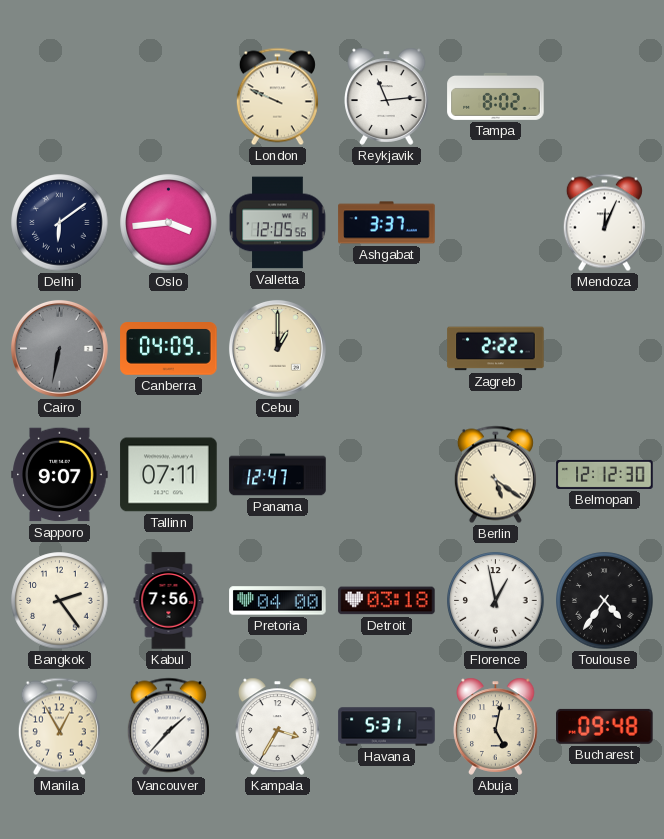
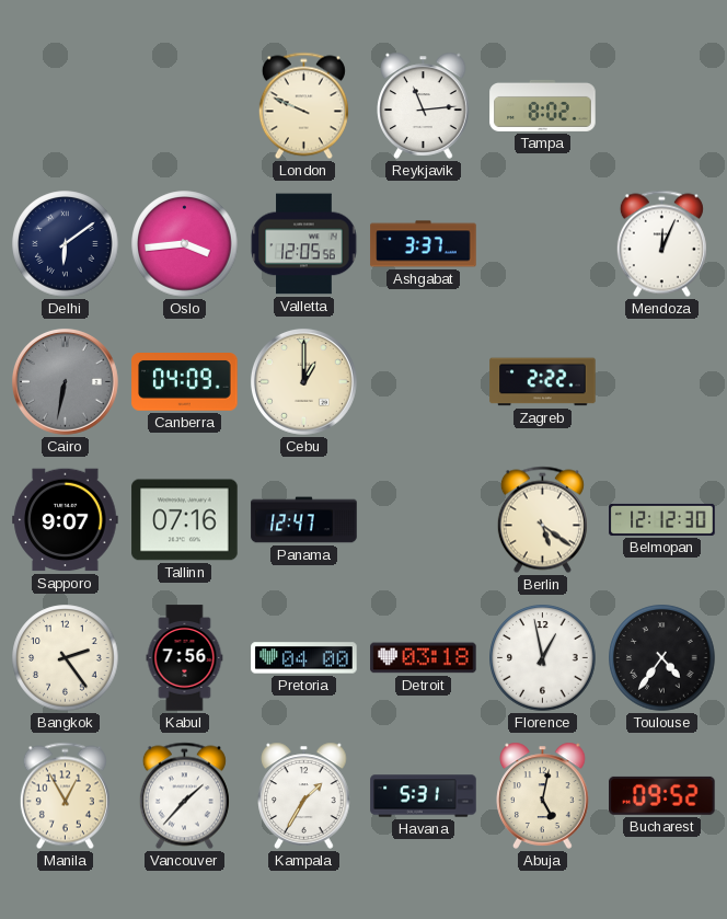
Tallinn: 07:11 -> 07:16 (185, 520)
Kampala: 3:35 -> 1:35 (304, 795)
Bucharest: 09:48 -> 09:52 (662, 795)
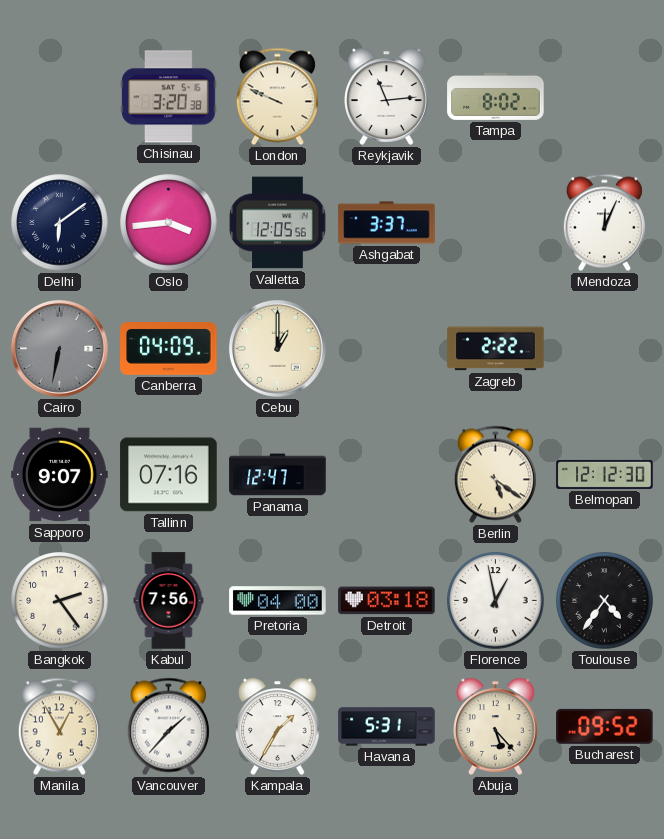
Chisinau: none -> 3:20 (169, 97)
Abuja: 5:02 -> 5:23 (496, 726)
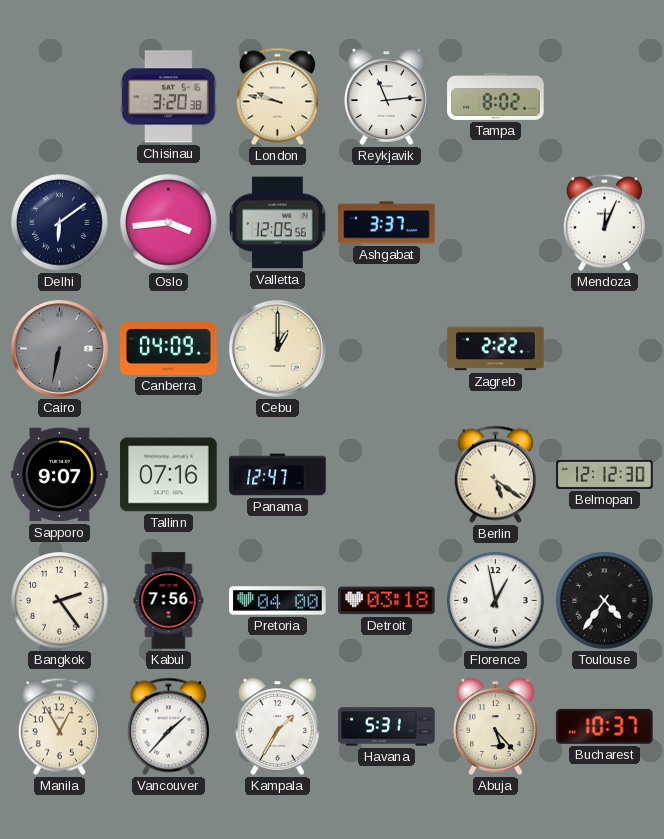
London: 9:49 -> 9:47 (277, 97)
Bucharest: 09:52 -> 10:37 (605, 726)
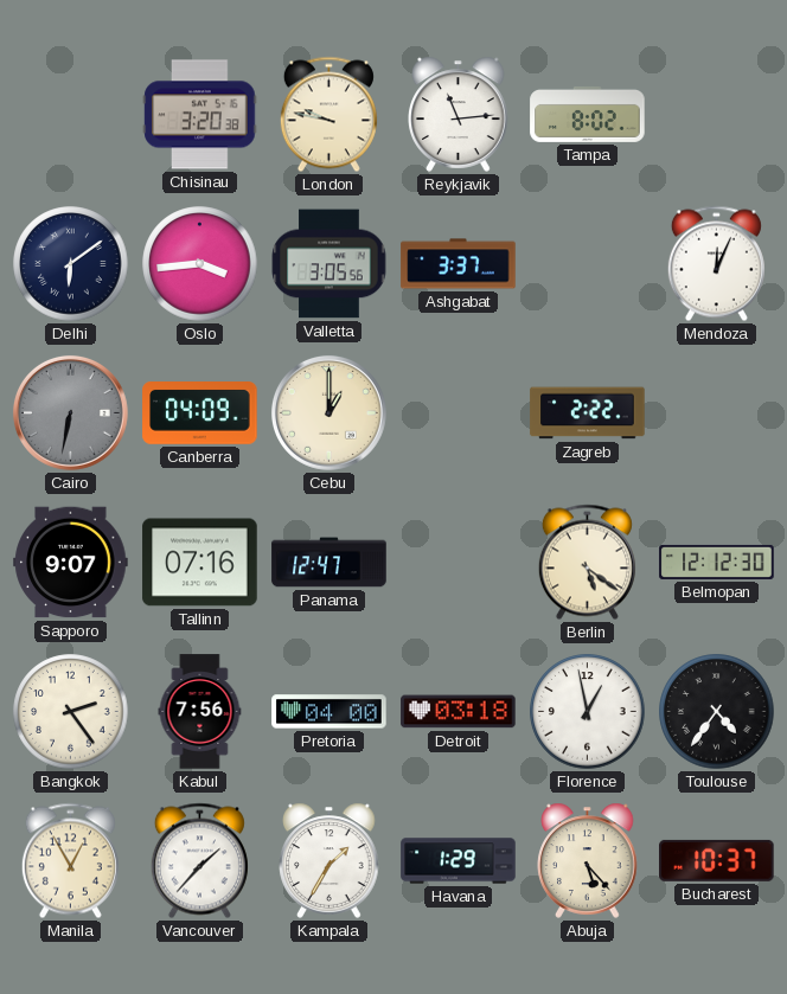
Valletta: 12:05 -> 3:05 (329, 264)
Havana: 5:31 -> 1:29 (459, 861)
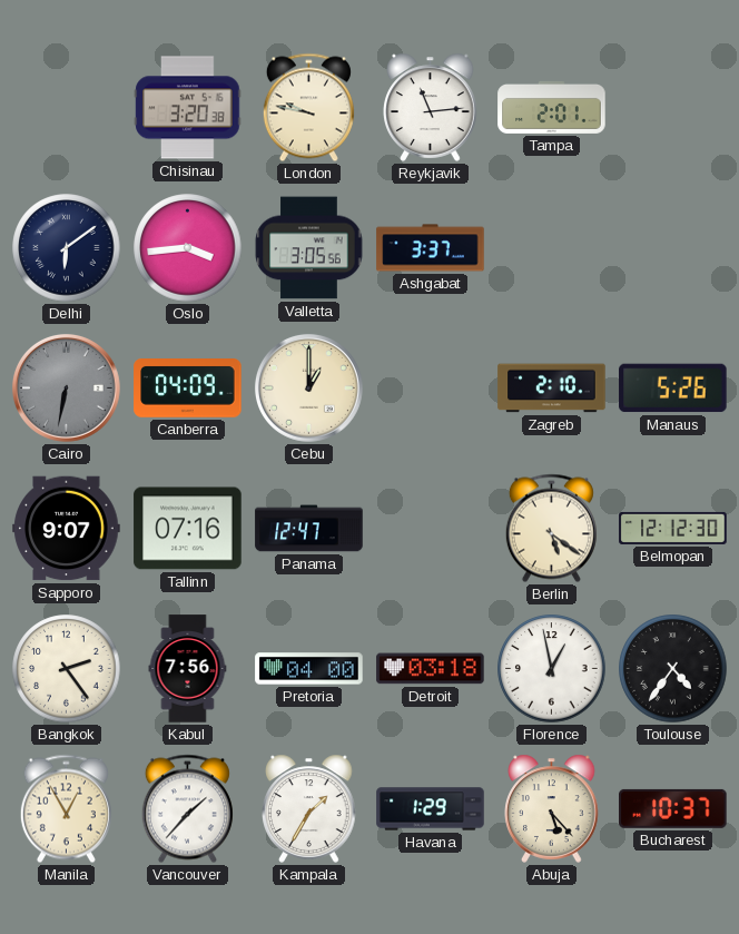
Tampa: 8:02 -> 2:01 (552, 107)
Mendoza: 12:04 -> none (716, 264)
Zagreb: 2:22 -> 2:10 (552, 389)
Manaus: none -> 5:26 (673, 389)
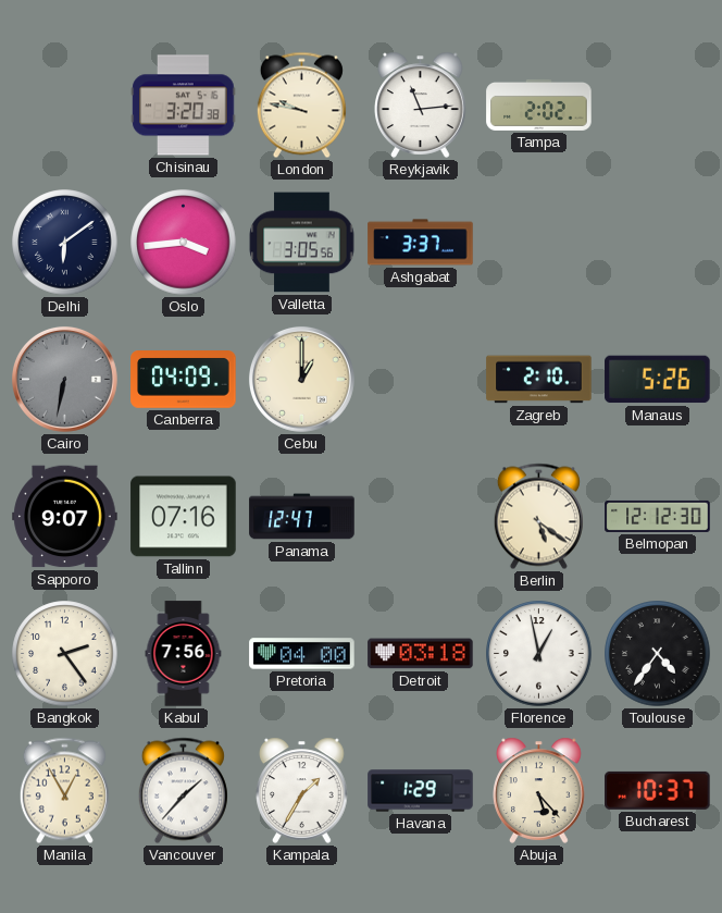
Tampa: 2:01 -> 2:02 (539, 104)
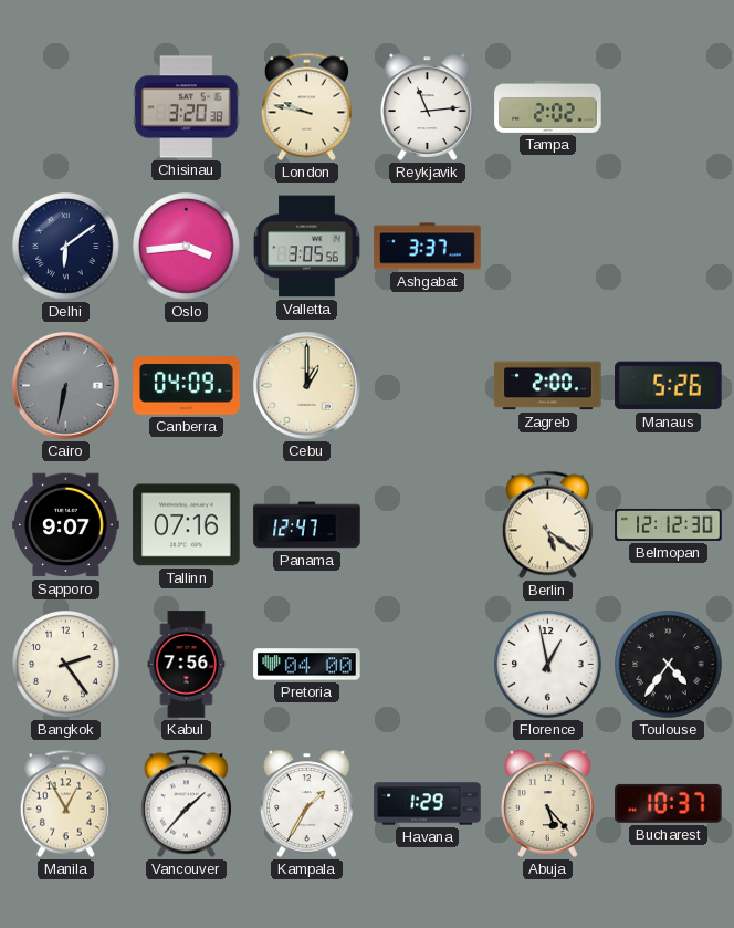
Zagreb: 2:10 -> 2:00 (548, 386)
Detroit: 03:18 -> none (421, 654)
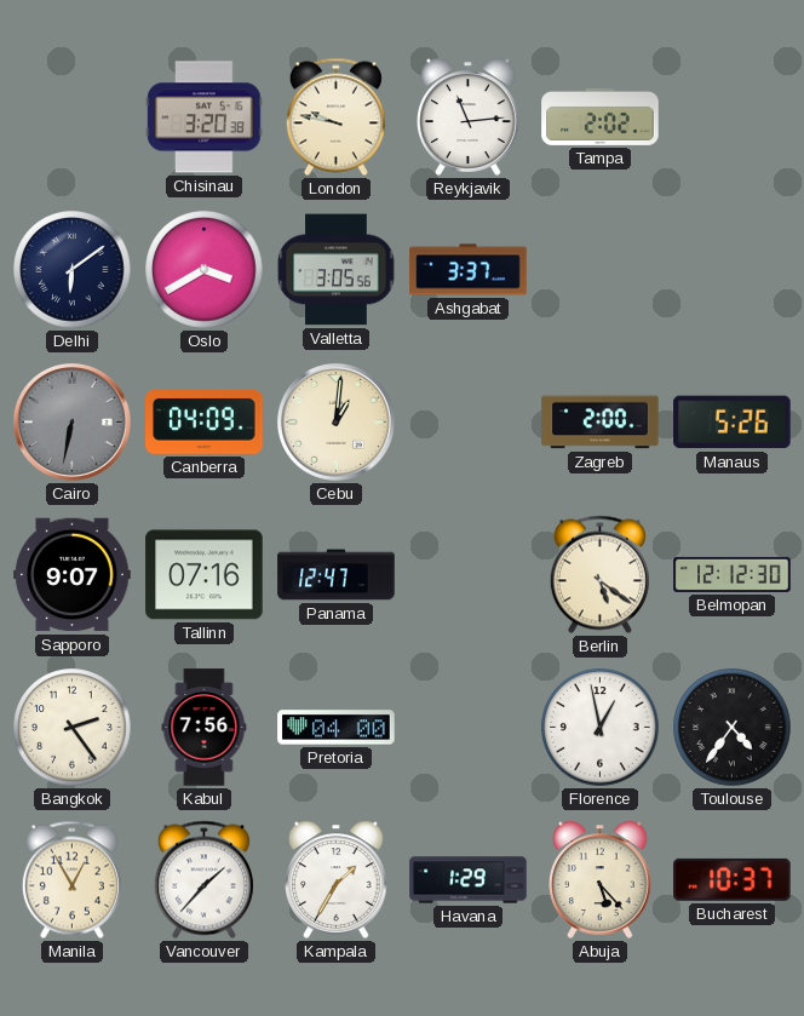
Oslo: 3:44 -> 3:40 (205, 270)
Cebu: 1:00 -> 1:01 (335, 421)
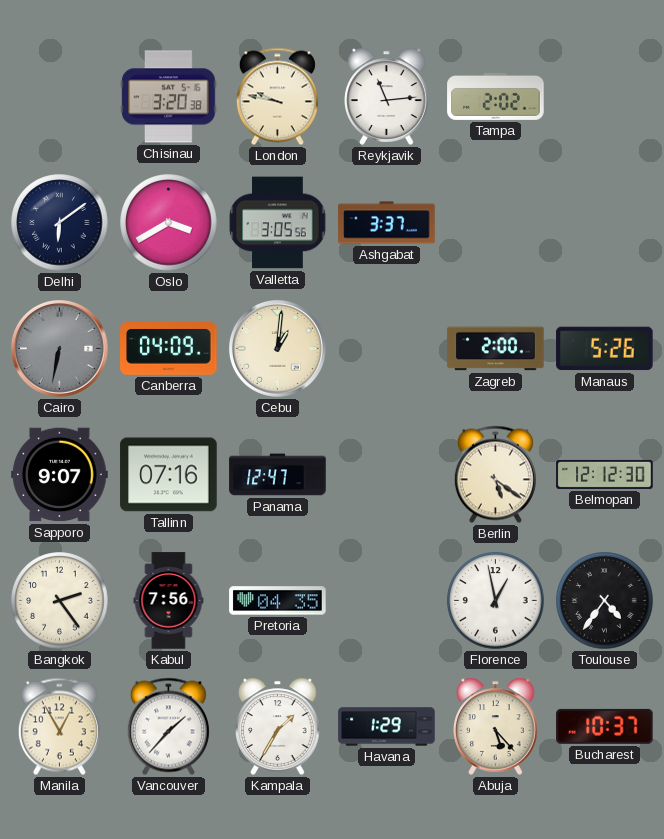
Pretoria: 04:00 -> 04:35 (278, 601)
